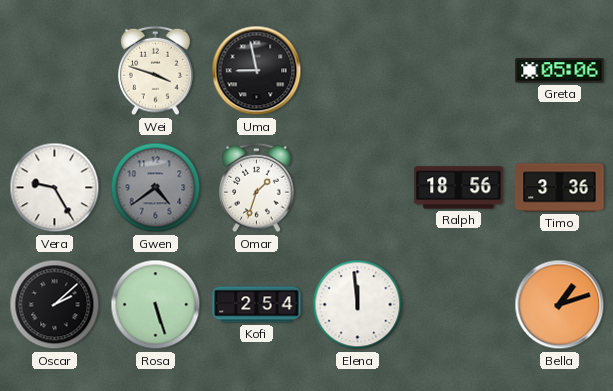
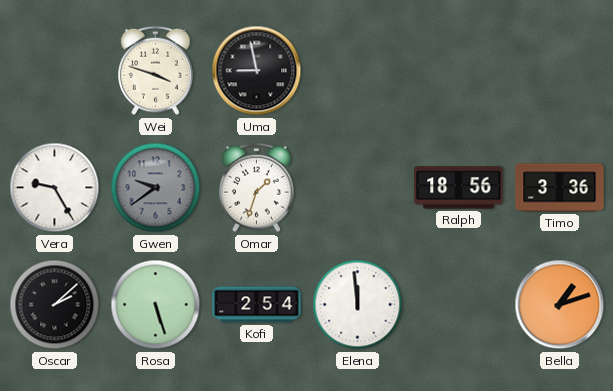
Greta: 05:06 -> none (560, 71)
Gwen: 4:39 -> 9:39 (156, 188)
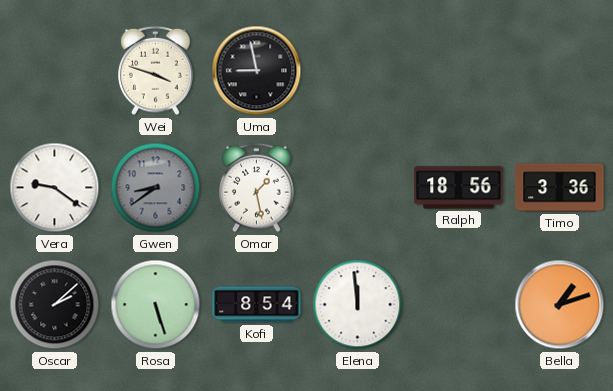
Vera: 9:25 -> 9:21 (55, 188)
Gwen: 9:39 -> 8:39 (156, 188)
Omar: 1:33 -> 1:28 (257, 188)
Kofi: 2:54 -> 8:54 (257, 305)
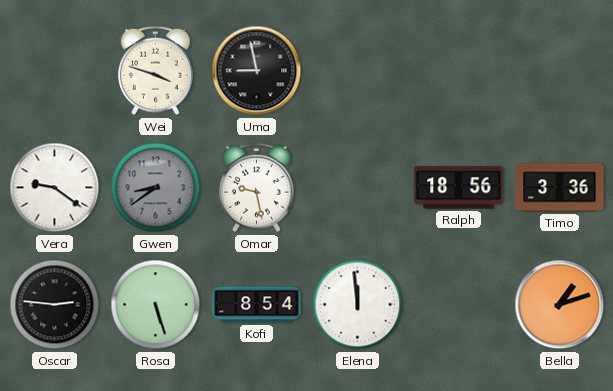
Omar: 1:28 -> 9:28 (257, 188)
Oscar: 2:08 -> 2:46 (55, 305)
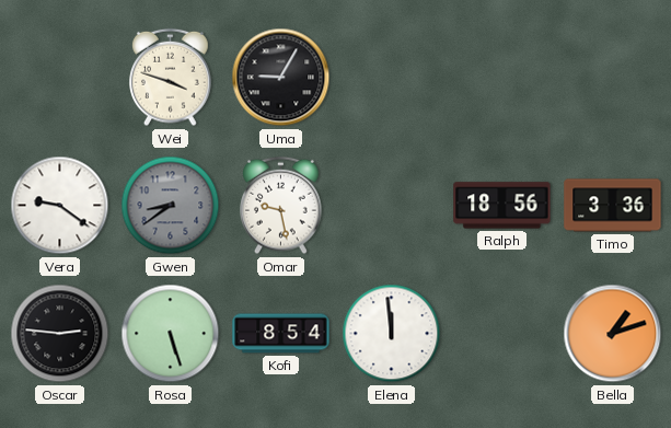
Uma: 8:58 -> 9:05 (281, 78)
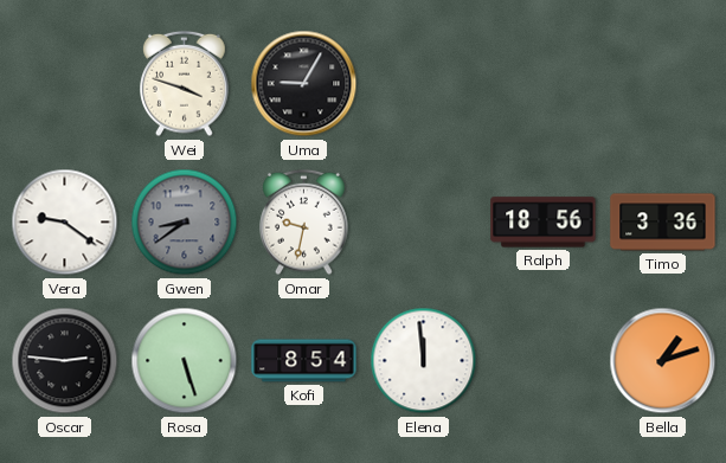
Omar: 9:28 -> 9:32 (304, 223)
